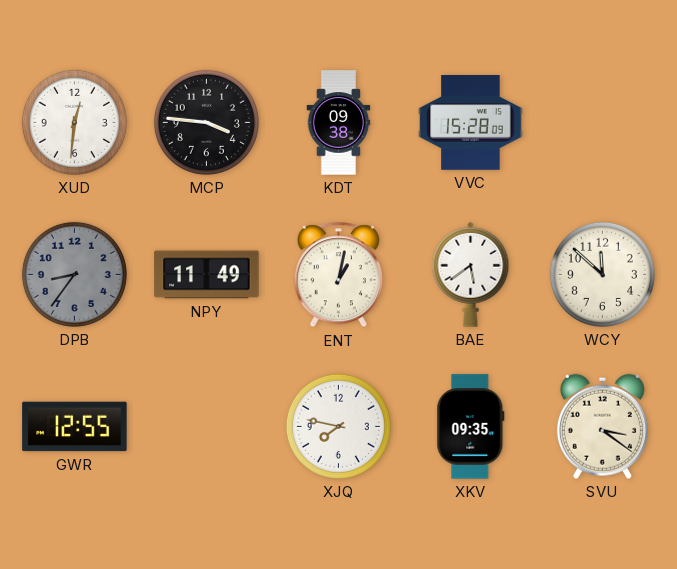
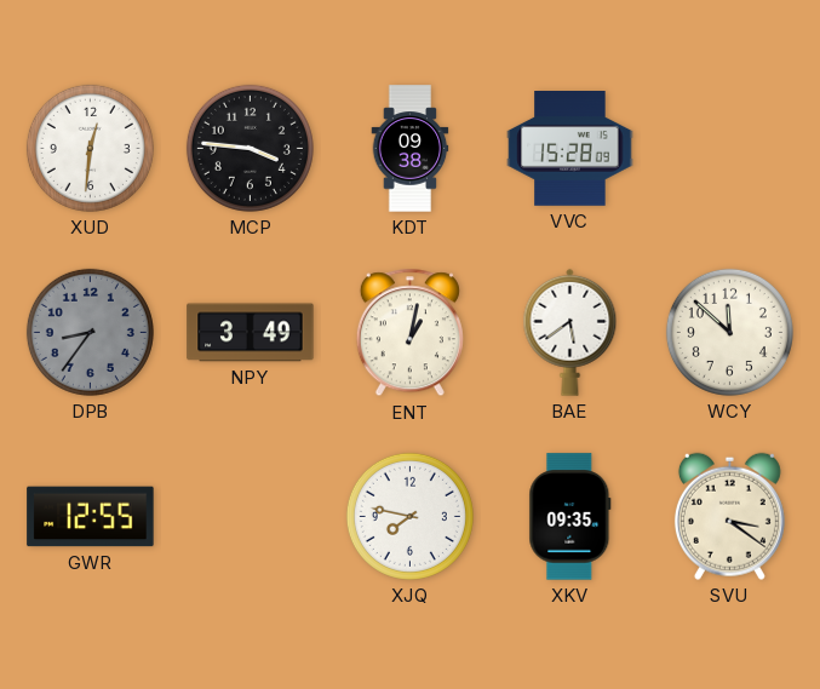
NPY: 11:49 -> 3:49 (251, 333)
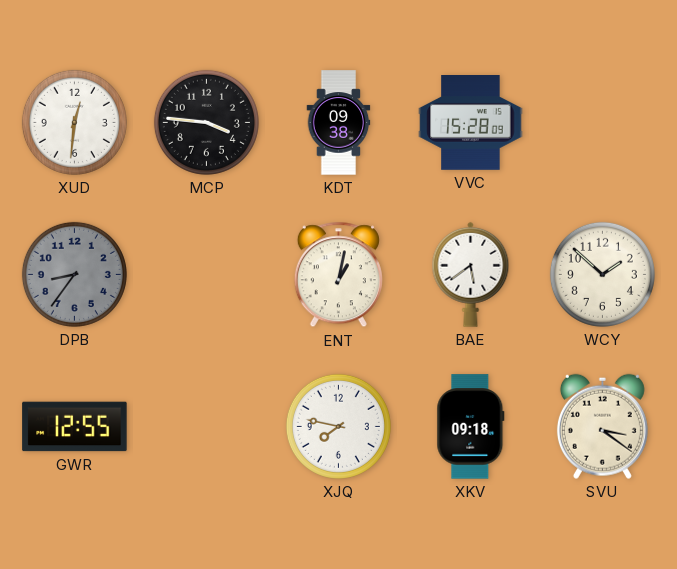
NPY: 3:49 -> none (251, 333)
WCY: 11:52 -> 1:52 (602, 274)
XKV: 09:35 -> 09:18 (471, 427)
